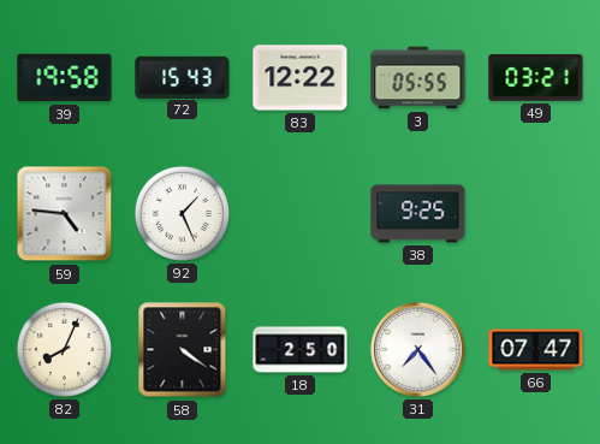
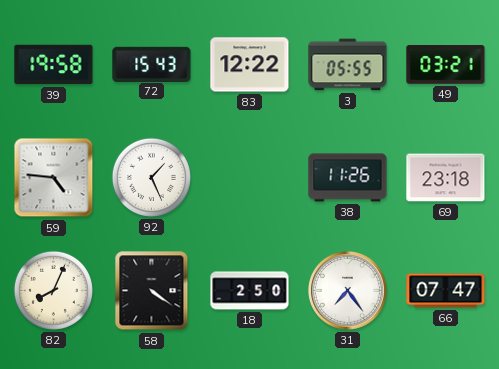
38: 9:25 -> 11:26 (348, 178)
69: none -> 23:18 (446, 178)
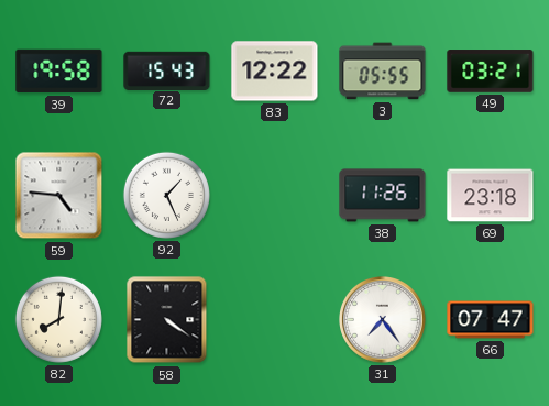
82: 8:04 -> 8:01 (58, 319)
18: 2:50 -> none (250, 291)
